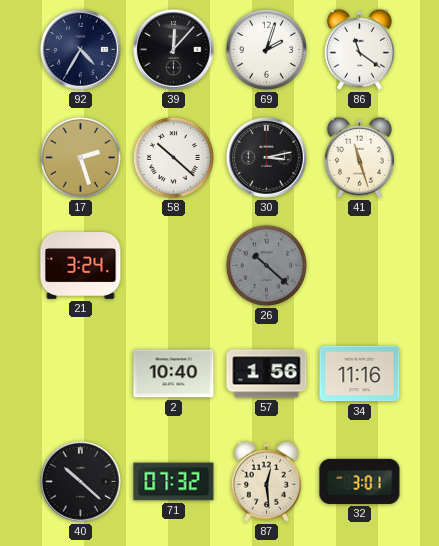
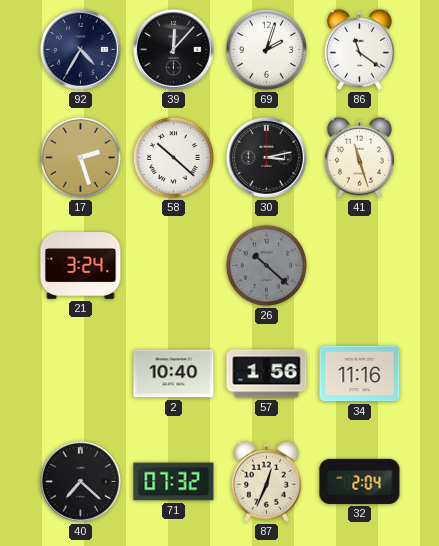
40: 10:22 -> 7:22 (81, 482)
87: 12:29 -> 12:34 (266, 481)
32: 3:01 -> 2:04 (360, 481)
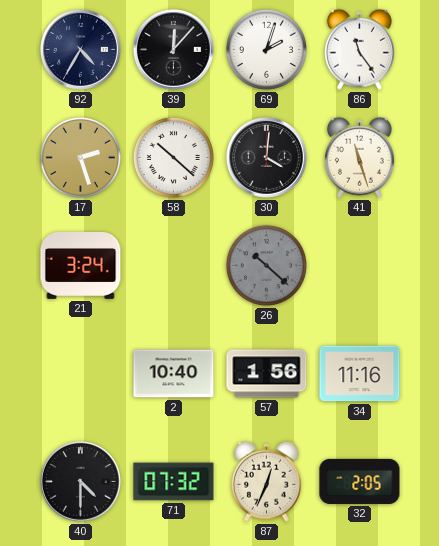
86: 11:21 -> 11:24 (359, 49)
30: 3:13 -> 4:01 (267, 158)
40: 7:22 -> 4:30 (81, 482)
32: 2:04 -> 2:05 (360, 481)
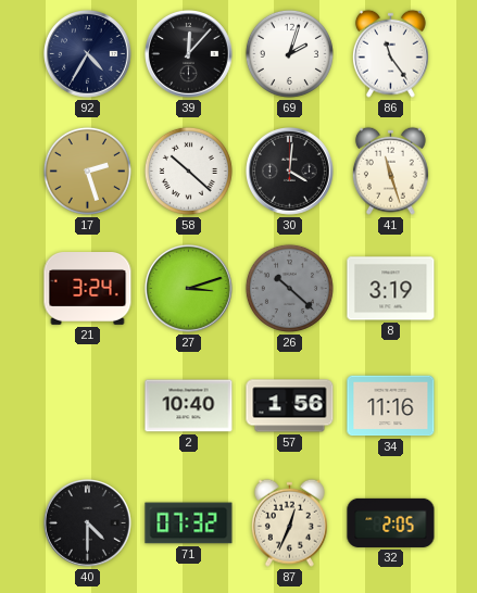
27: none -> 3:12 (189, 289)
8: none -> 3:19 (391, 289)
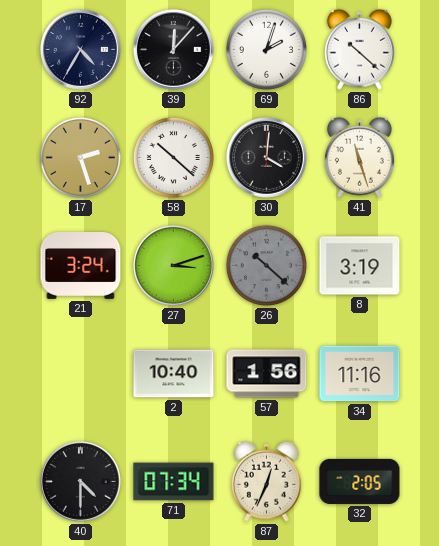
86: 11:24 -> 10:22 (359, 49)
71: 07:32 -> 07:34 (174, 482)
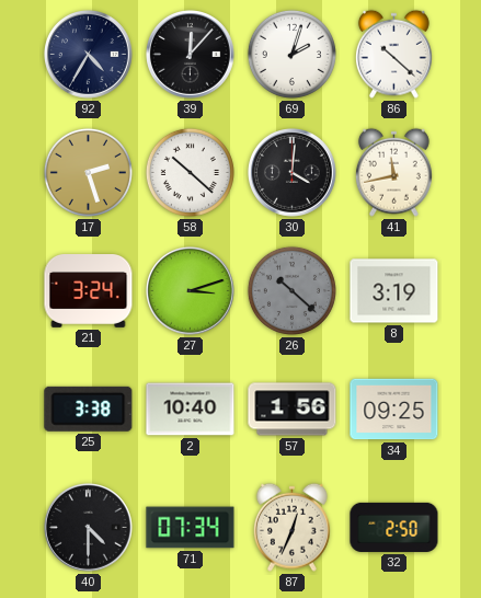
41: 11:27 -> 11:43 (393, 172)
25: none -> 3:38 (89, 409)
34: 11:16 -> 09:25 (394, 410)
32: 2:05 -> 2:50 (394, 527)
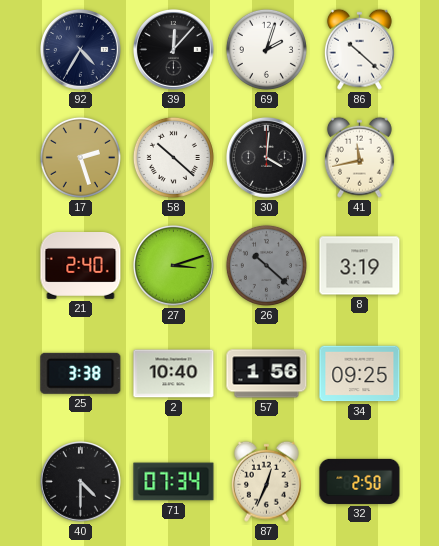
21: 3:24 -> 2:40 (81, 266)
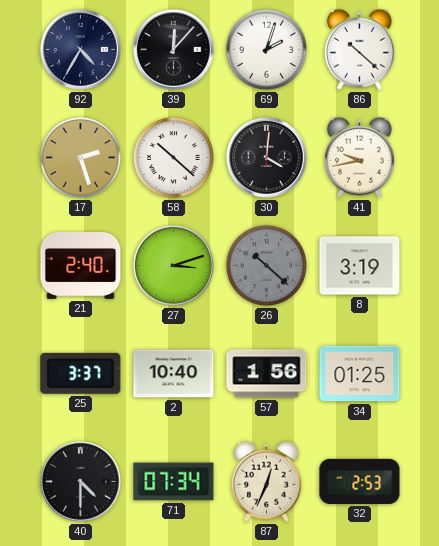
41: 11:43 -> 9:43 (359, 157)
25: 3:38 -> 3:37 (81, 373)
34: 09:25 -> 01:25 (360, 374)
32: 2:50 -> 2:53 (360, 481)
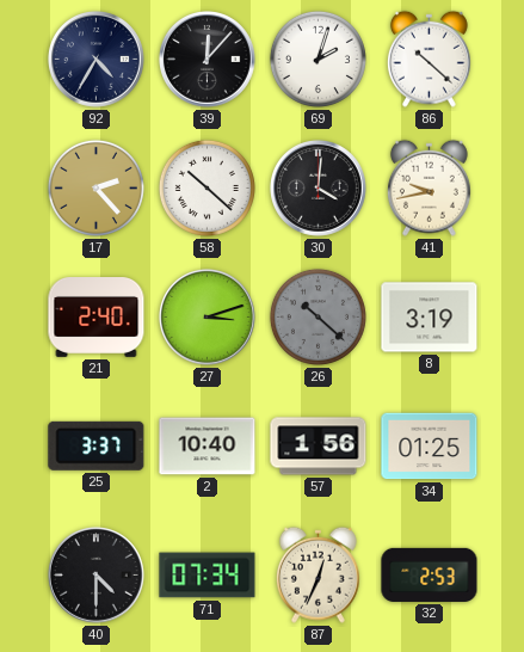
17: 2:27 -> 2:23 (95, 187)
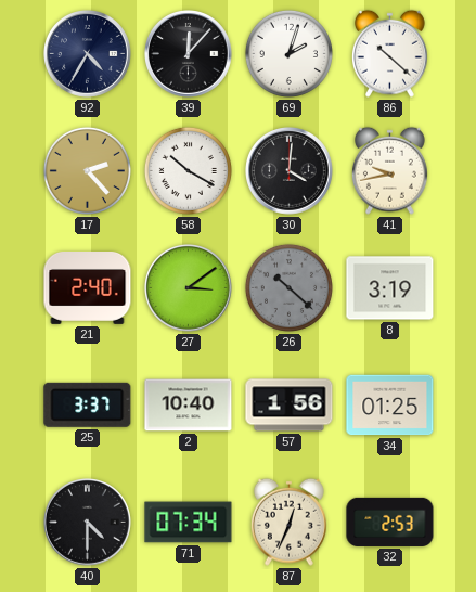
58: 10:22 -> 10:20 (188, 170)
27: 3:12 -> 3:09 (189, 288)
